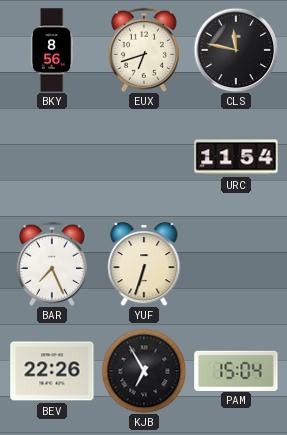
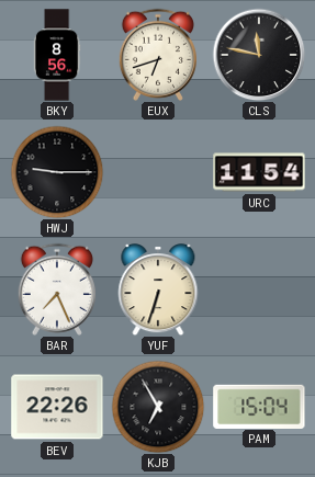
HWJ: none -> 9:15 (57, 172)
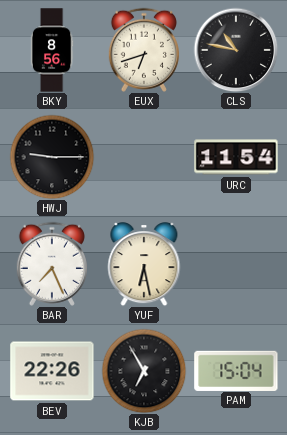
CLS: 11:47 -> 10:47 (236, 50)
YUF: 6:33 -> 6:28 (144, 264)
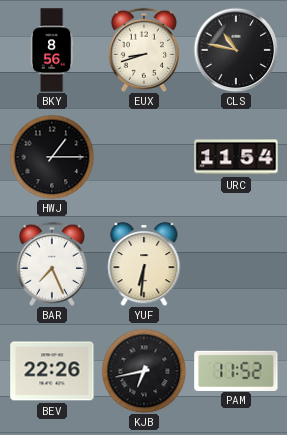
EUX: 6:42 -> 8:42 (144, 50)
HWJ: 9:15 -> 1:15 (52, 157)
YUF: 6:28 -> 6:31 (144, 264)
KJB: 6:55 -> 6:43 (144, 371)
PAM: 15:04 -> 11:52 (236, 370)
